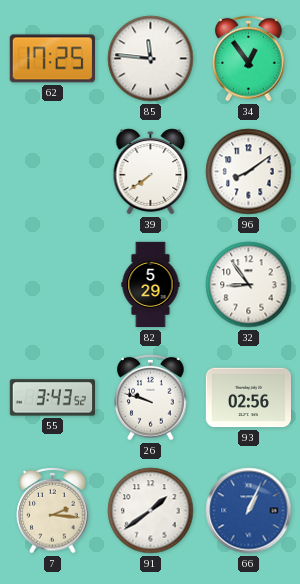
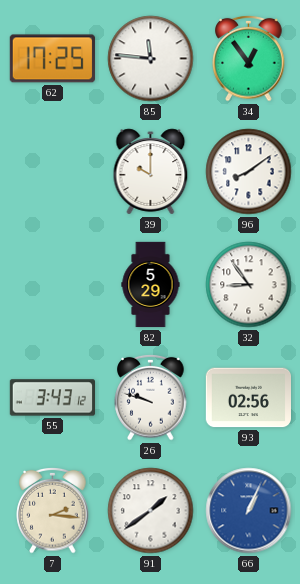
39: 7:39 -> 10:00 (151, 172)
55: 3:43:52 -> 3:43:12 (52, 398)
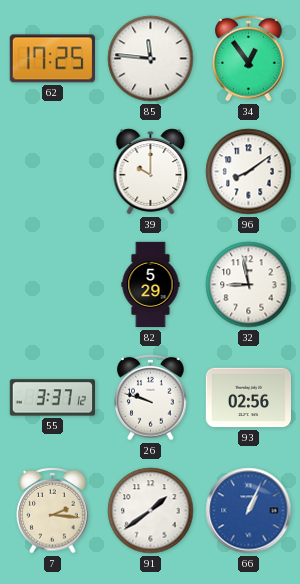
32: 8:54 -> 8:58 (249, 285)
55: 3:43 -> 3:37 (52, 398)
